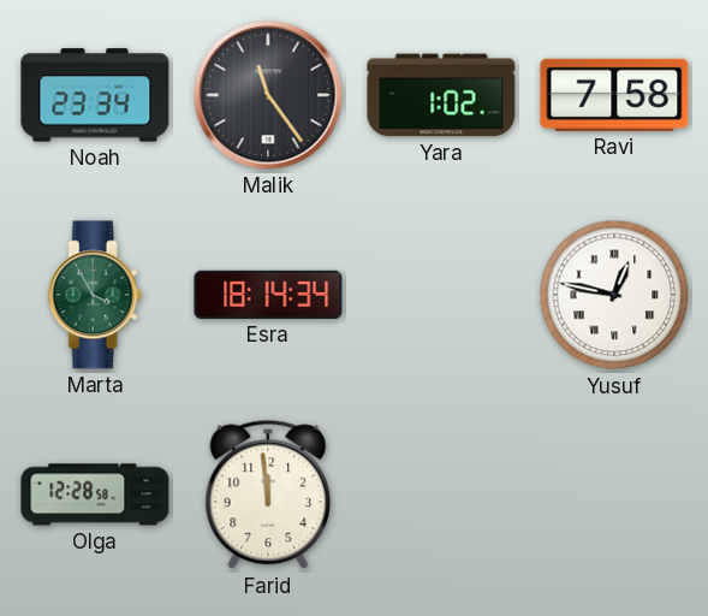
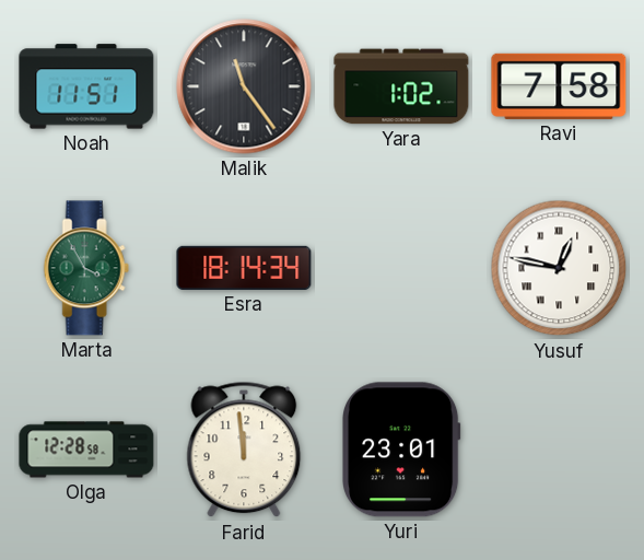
Noah: 23:34 -> 11:51 (86, 86)
Yuri: none -> 23:01 (402, 450)
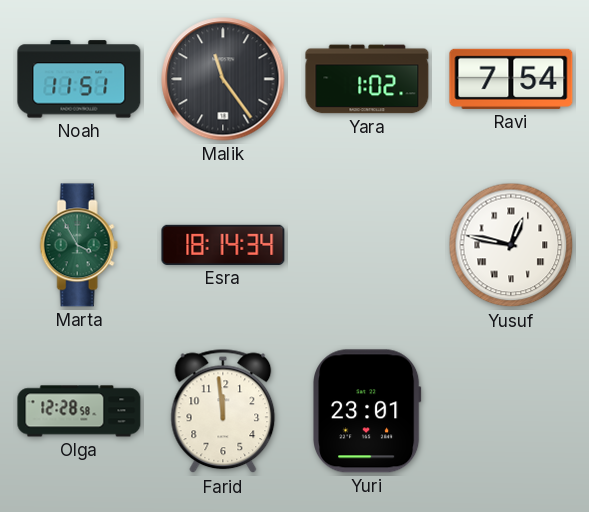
Ravi: 7:58 -> 7:54 (511, 79)
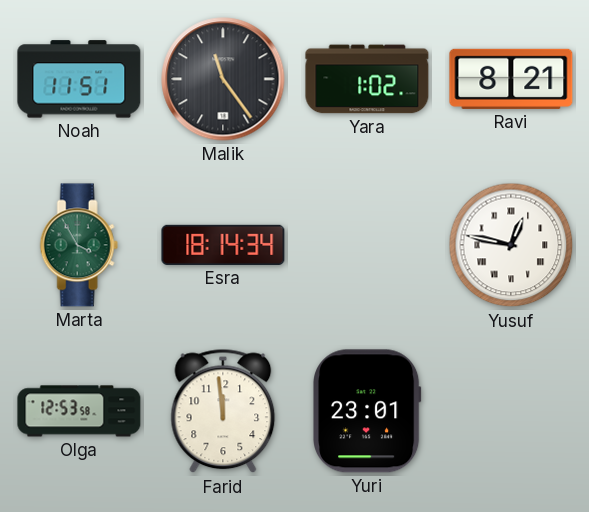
Ravi: 7:54 -> 8:21 (511, 79)
Olga: 12:28 -> 12:53 (79, 411)
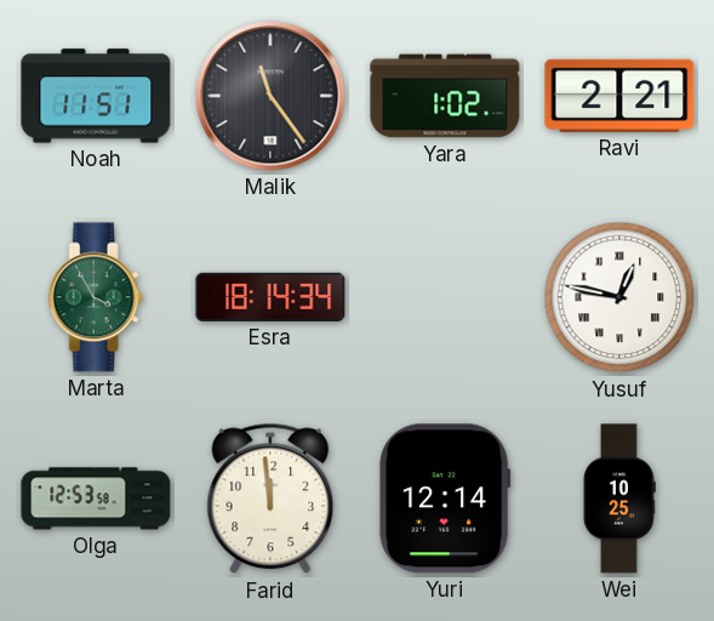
Ravi: 8:21 -> 2:21 (619, 96)
Yuri: 23:01 -> 12:14 (446, 498)
Wei: none -> 10:25 (619, 498)
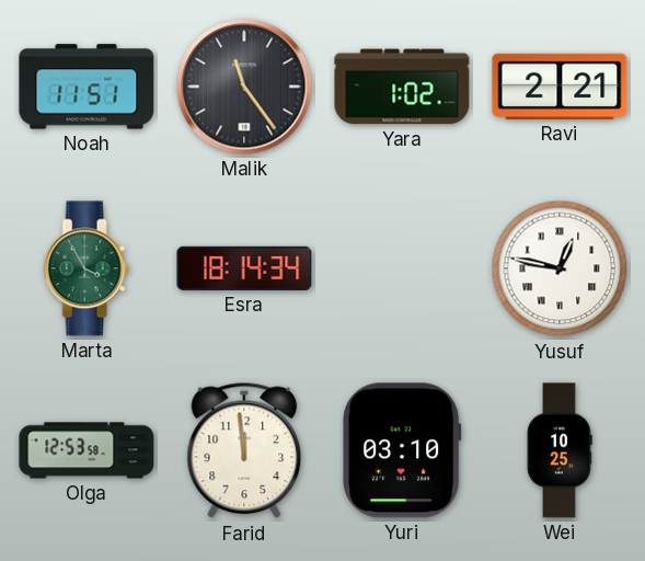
Yuri: 12:14 -> 03:10 (403, 450)
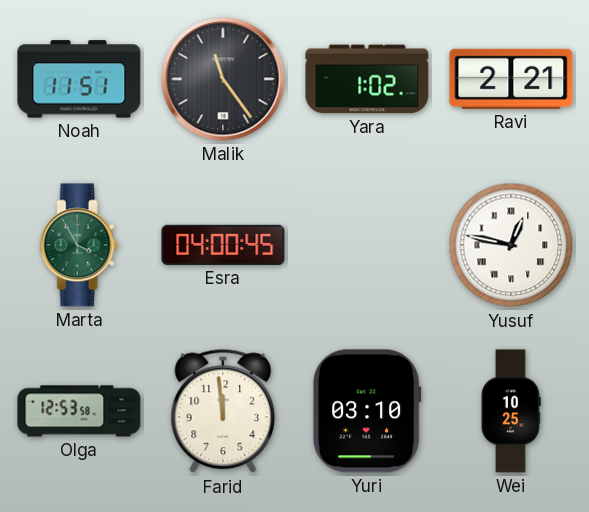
Esra: 18:14 -> 04:00 (223, 245)
